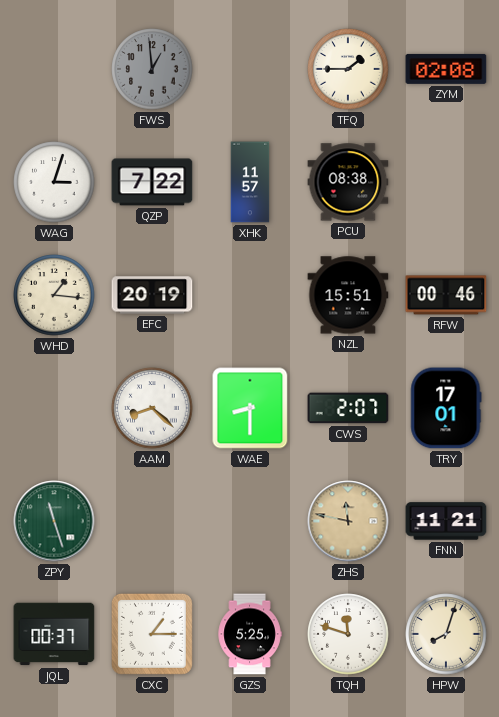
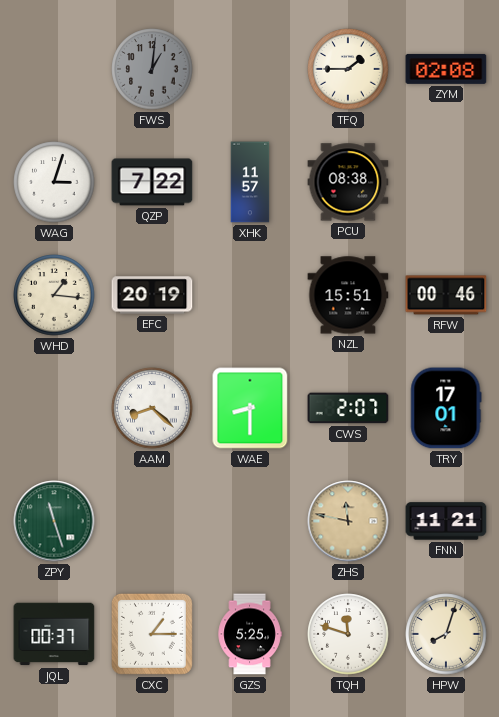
FWS: 12:59 -> 1:01 (152, 69)
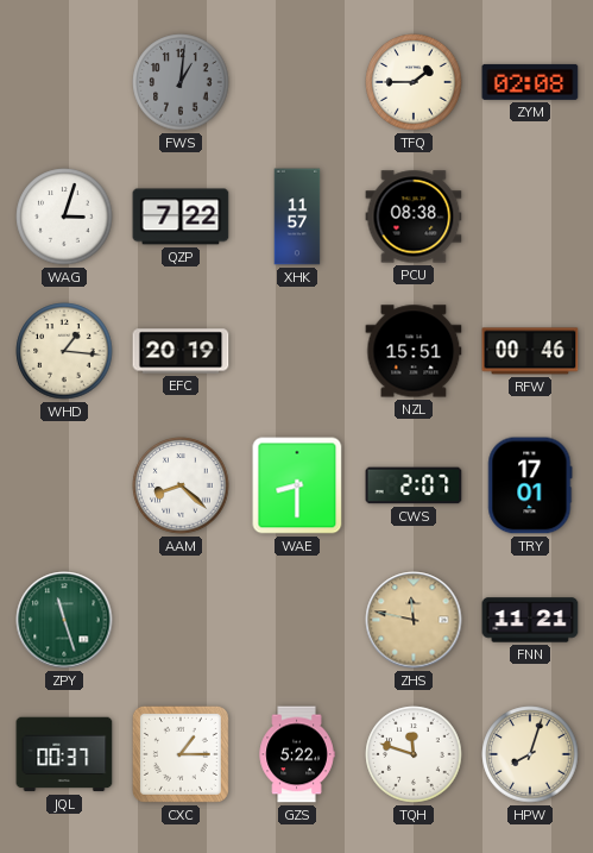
GZS: 5:25 -> 5:22 (297, 754)
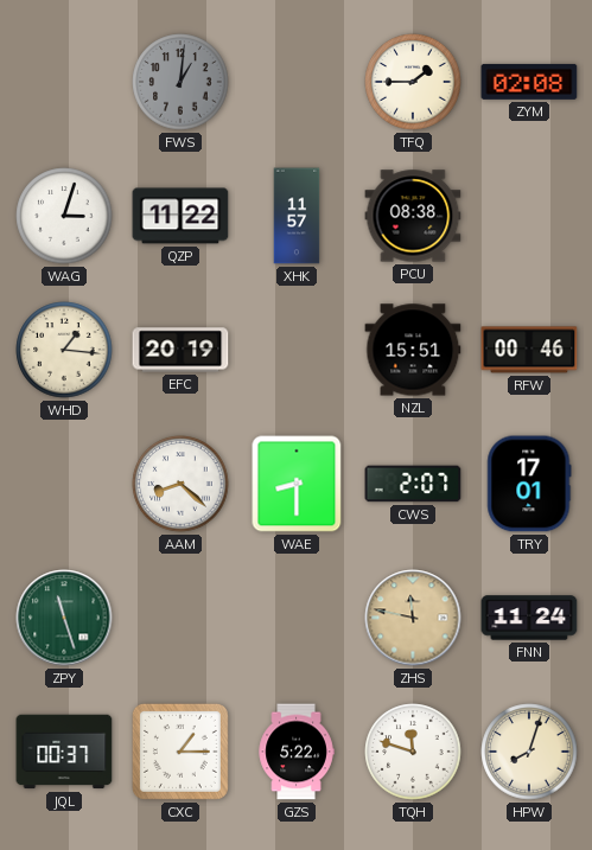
QZP: 7:22 -> 11:22 (180, 216)
FNN: 11:21 -> 11:24 (529, 618)
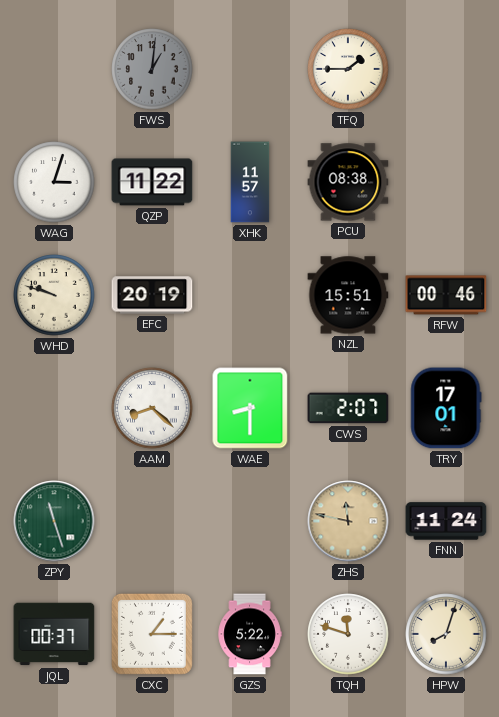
ZYM: 02:08 -> none (529, 82)
WHD: 1:16 -> 9:48 (54, 295)
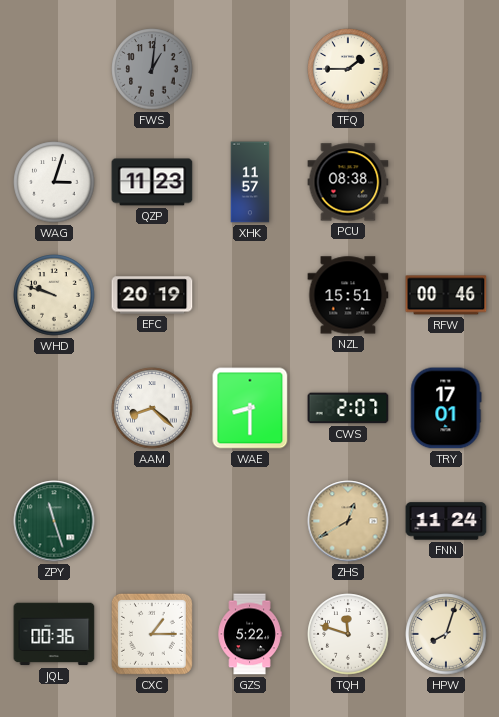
QZP: 11:22 -> 11:23 (152, 182)
ZHS: 11:47 -> 12:40 (348, 521)
JQL: 00:37 -> 00:36 (54, 634)
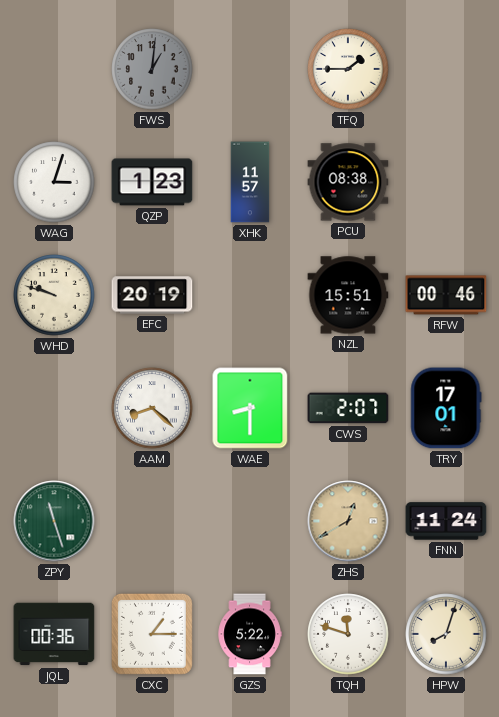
QZP: 11:23 -> 1:23 (152, 182)
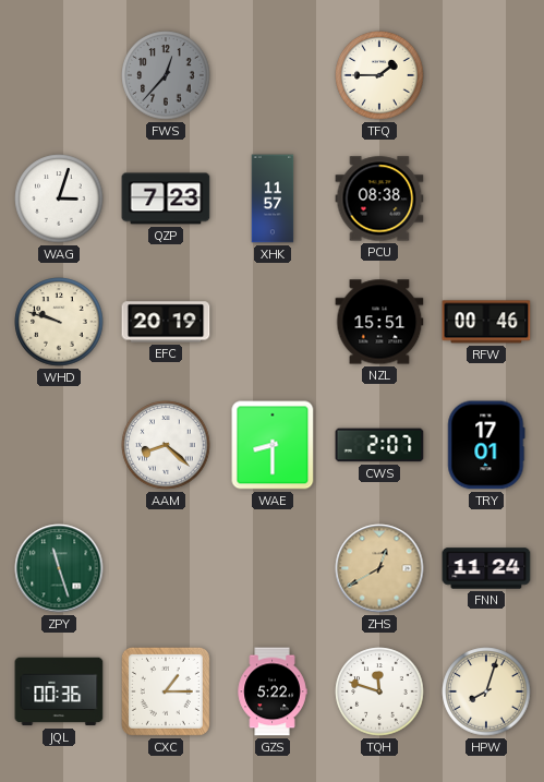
FWS: 1:01 -> 12:37 (166, 75)
QZP: 1:23 -> 7:23 (166, 198)
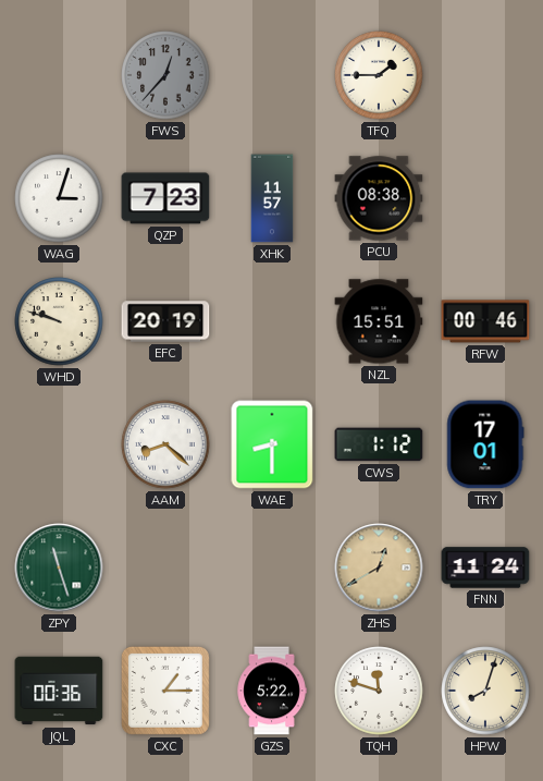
CWS: 2:07 -> 1:12 (379, 444)
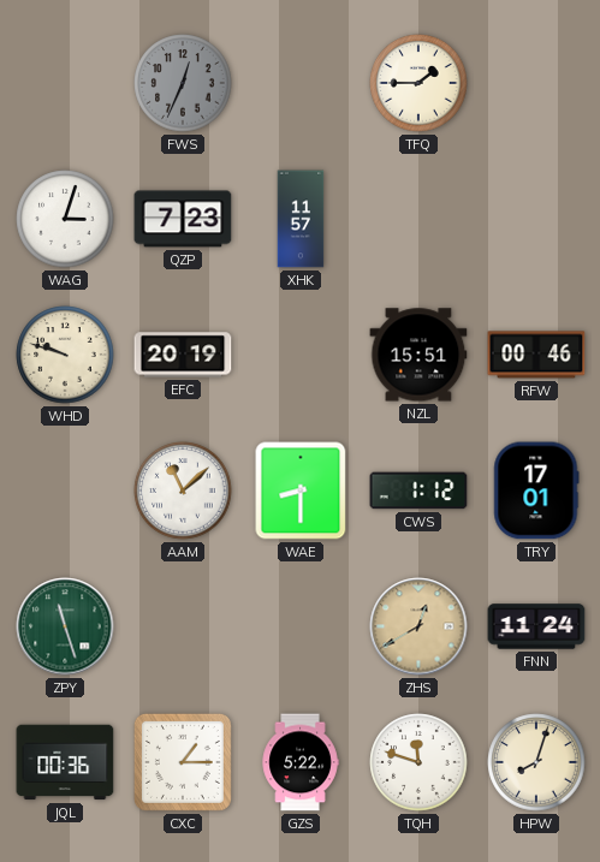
FWS: 12:37 -> 12:34 (183, 83)
PCU: 08:38 -> none (379, 198)
AAM: 8:22 -> 11:08 (183, 491)
